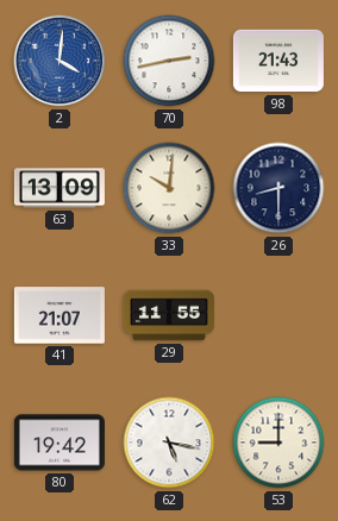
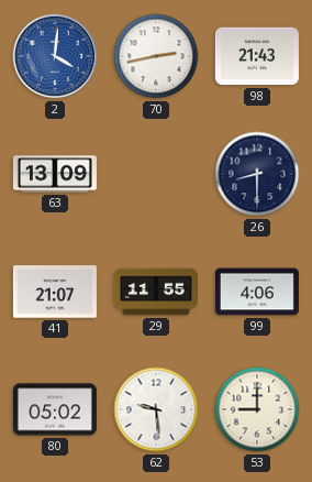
33: 10:01 -> none (169, 188)
99: none -> 4:06 (257, 292)
80: 19:42 -> 05:02 (55, 409)
62: 5:17 -> 9:29 (156, 409)
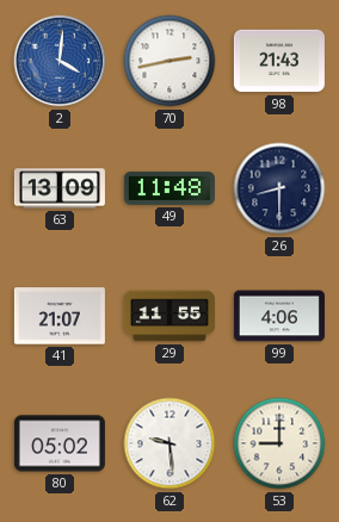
49: none -> 11:48 (169, 188)
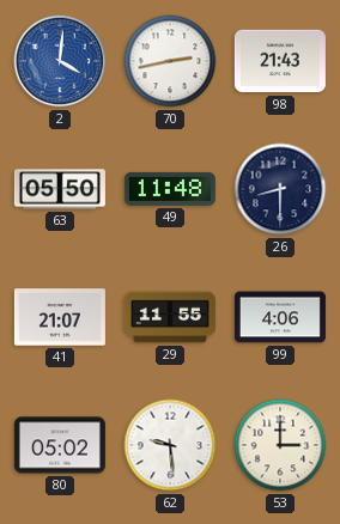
63: 13:09 -> 05:50 (60, 189)
53: 9:00 -> 3:00 (280, 445)
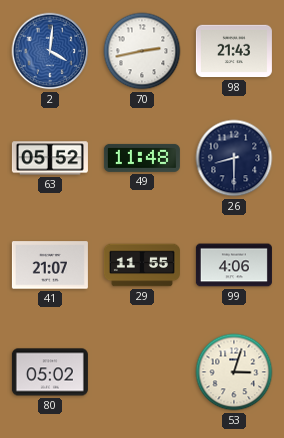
63: 05:50 -> 05:52 (50, 158)
62: 9:29 -> none (170, 445)
53: 3:00 -> 3:03 (234, 372)
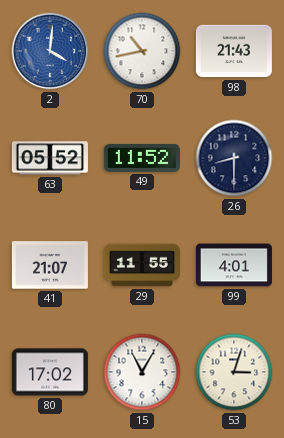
70: 2:43 -> 10:43 (142, 51)
49: 11:48 -> 11:52 (142, 158)
99: 4:06 -> 4:01 (234, 265)
80: 05:02 -> 17:02 (50, 372)
15: none -> 11:05 (142, 372)
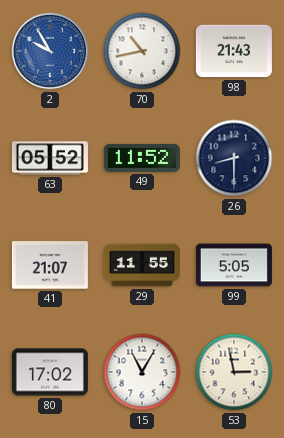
2: 4:01 -> 9:55 (50, 51)
99: 4:01 -> 5:05 (234, 265)
53: 3:03 -> 2:58 (234, 372)
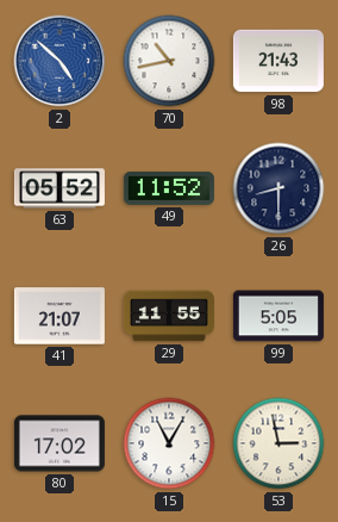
2: 9:55 -> 4:52 (60, 61)
